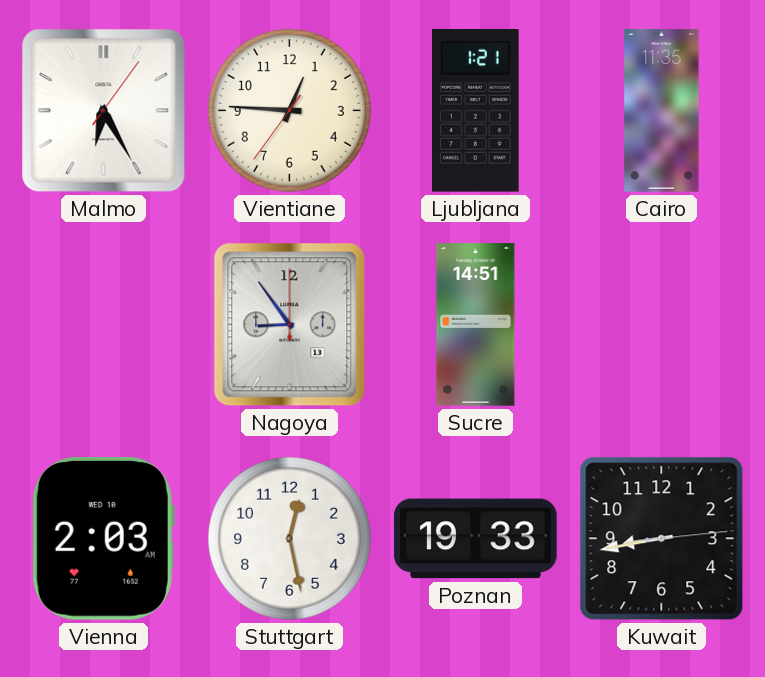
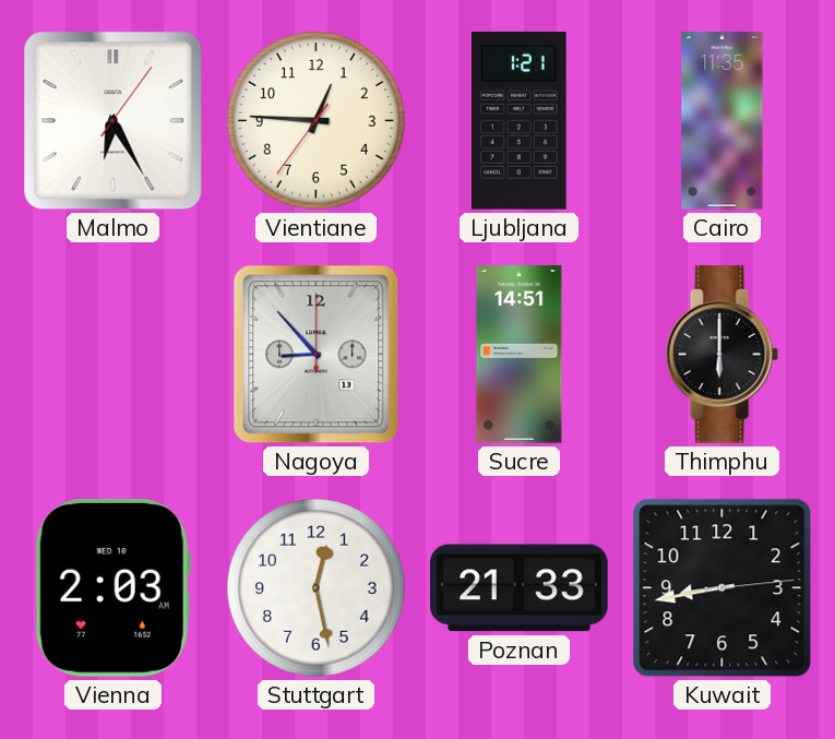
Nagoya: 8:54 -> 8:53 (317, 355)
Thimphu: none -> 6:00 (721, 355)
Poznan: 19:33 -> 21:33 (520, 588)
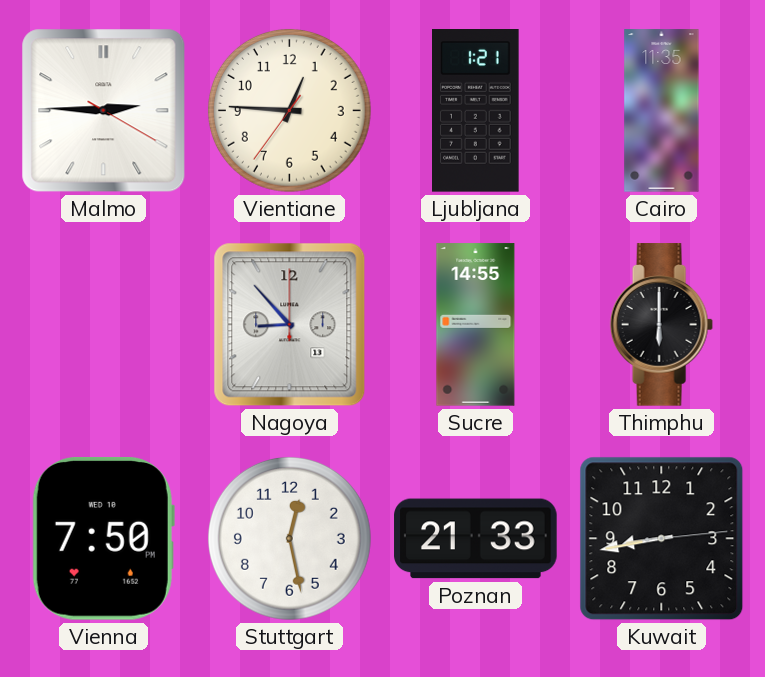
Malmo: 6:25 -> 2:45 (104, 111)
Sucre: 14:51 -> 14:55 (476, 325)
Vienna: 2:03 -> 7:50 (103, 539)
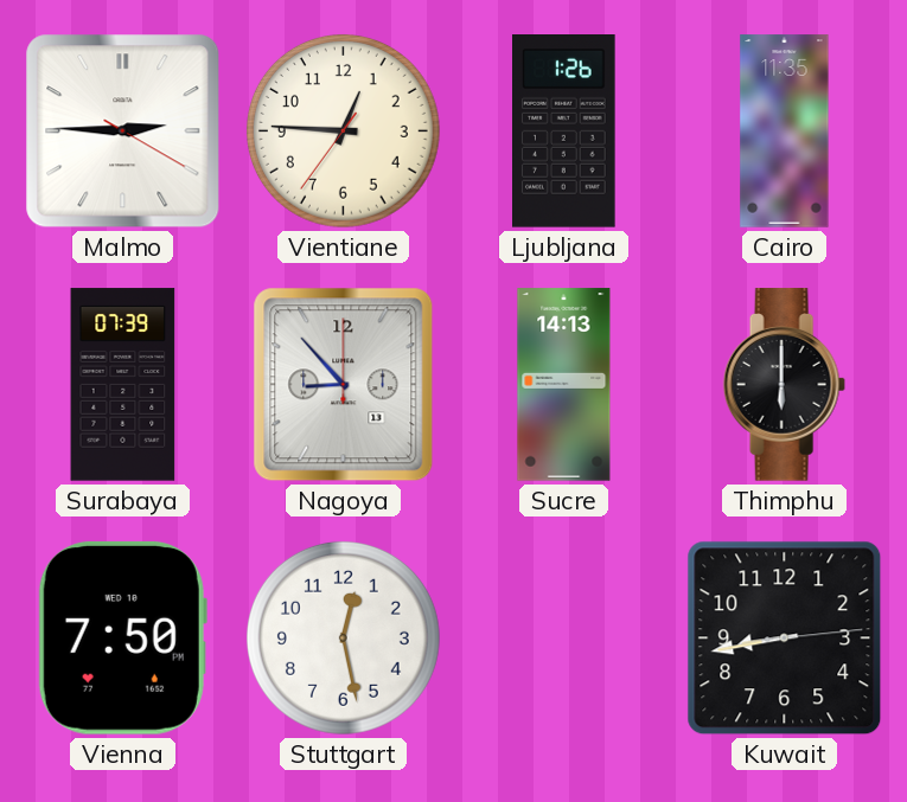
Ljubljana: 1:21 -> 1:26 (564, 131)
Surabaya: none -> 07:39 (123, 385)
Sucre: 14:55 -> 14:13 (564, 385)
Poznan: 21:33 -> none (476, 539)
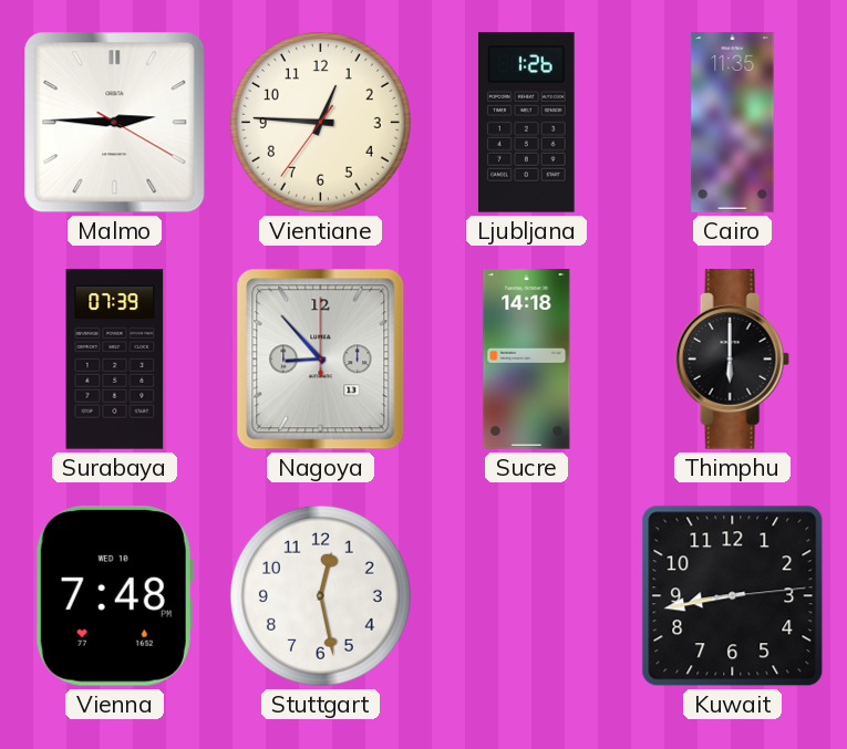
Sucre: 14:13 -> 14:18 (527, 360)
Vienna: 7:50 -> 7:48 (114, 596)
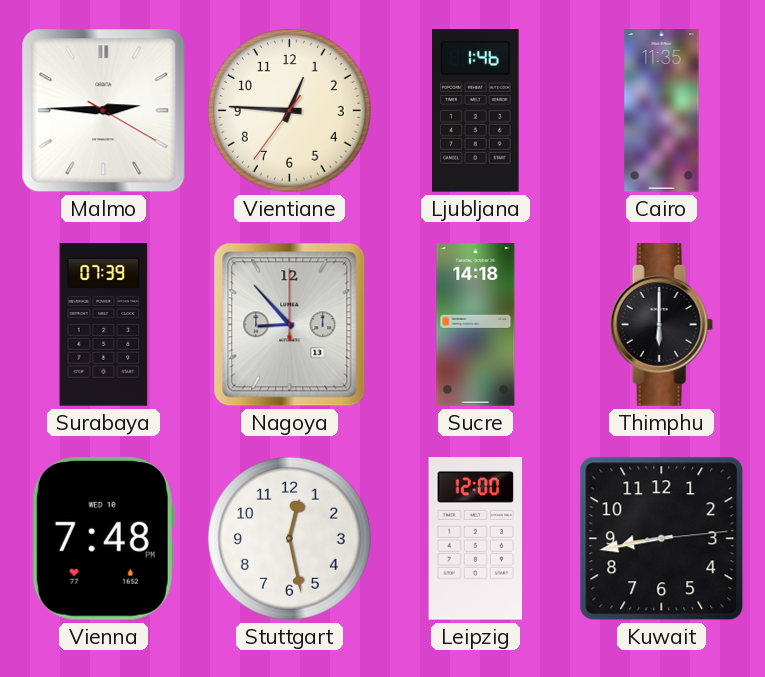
Ljubljana: 1:26 -> 1:46 (476, 111)
Leipzig: none -> 12:00 (476, 539)
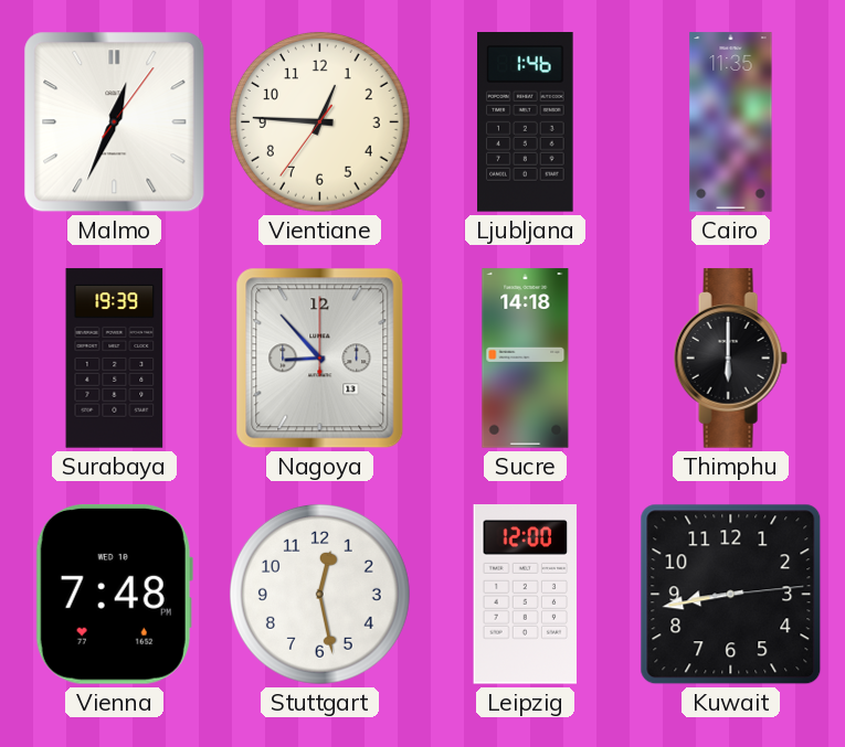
Malmo: 2:45 -> 12:34 (115, 122)
Surabaya: 07:39 -> 19:39 (115, 359)
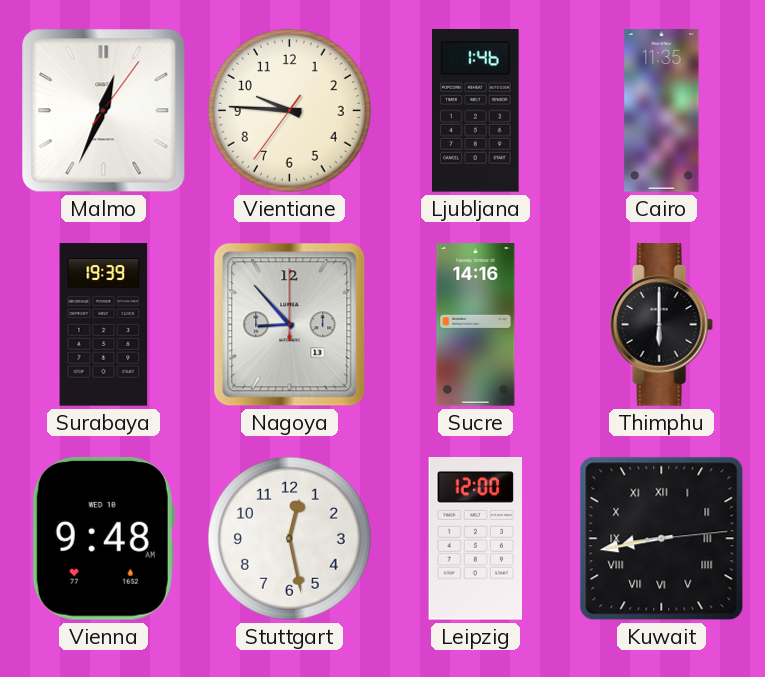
Vientiane: 12:45 -> 9:45 (289, 110)
Sucre: 14:18 -> 14:16 (476, 325)
Vienna: 7:48 -> 9:48 (103, 539)
Kuwait numerals: Arabic -> Roman (662, 539)
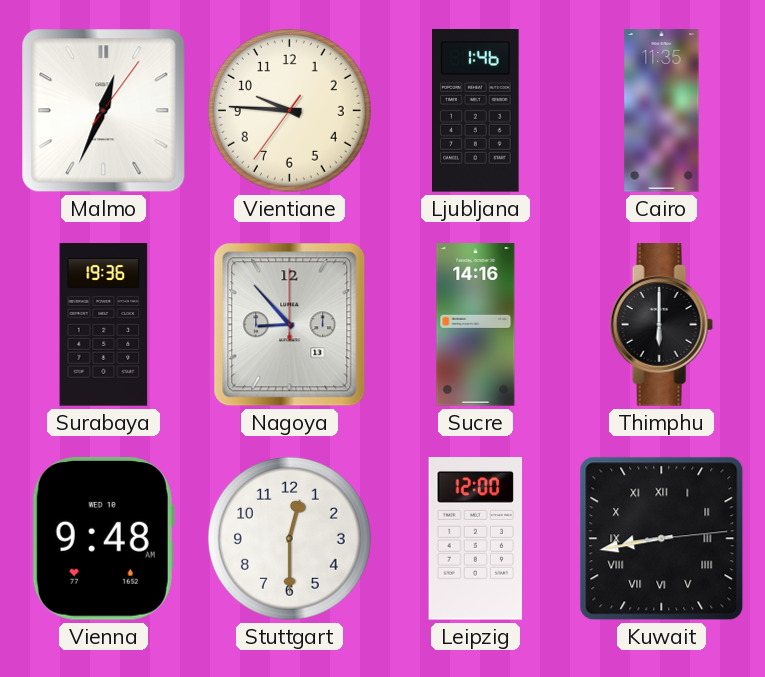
Surabaya: 19:39 -> 19:36 (104, 325)
Stuttgart: 12:28 -> 12:30 (289, 538)
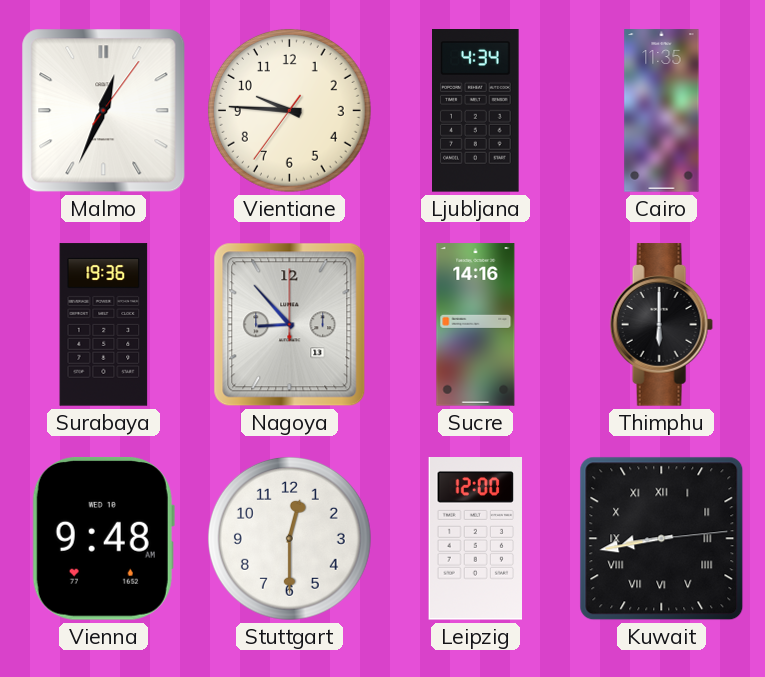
Ljubljana: 1:46 -> 4:34 (476, 111)
